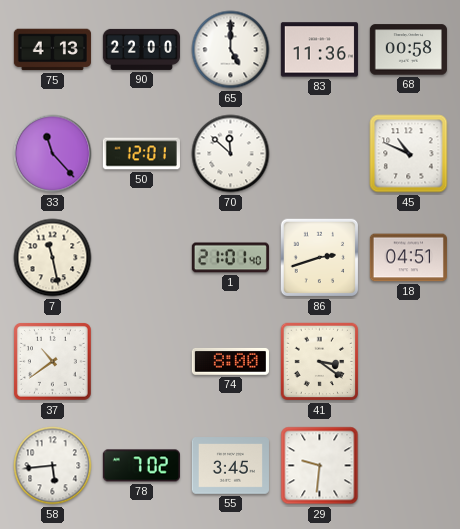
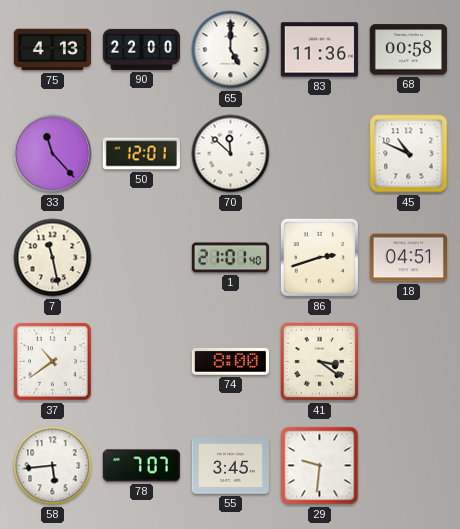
78: 7:02 -> 7:07 (141, 466)
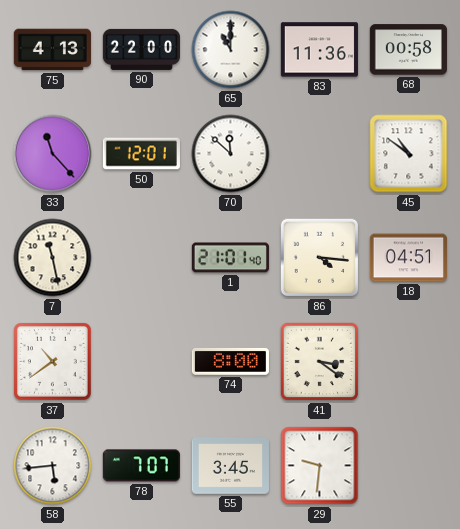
65: 5:00 -> 11:00 (231, 50)
45: 10:49 -> 10:51 (409, 154)
86: 2:42 -> 4:16 (320, 258)
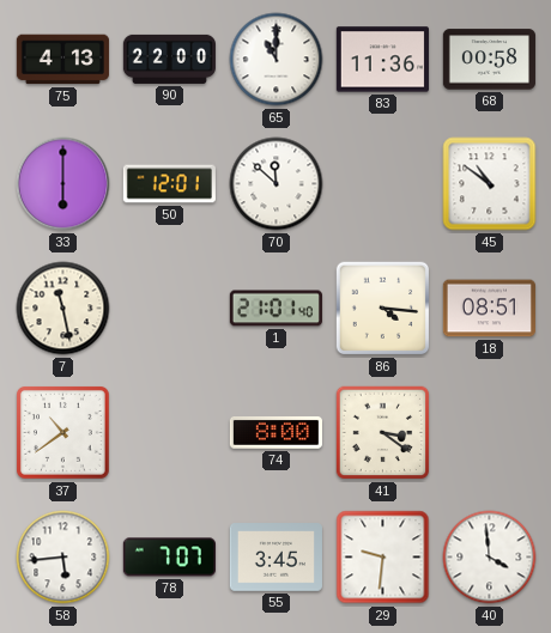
33: 11:23 -> 6:00 (63, 184)
18: 04:51 -> 08:51 (489, 309)
40: none -> 3:59 (490, 558)
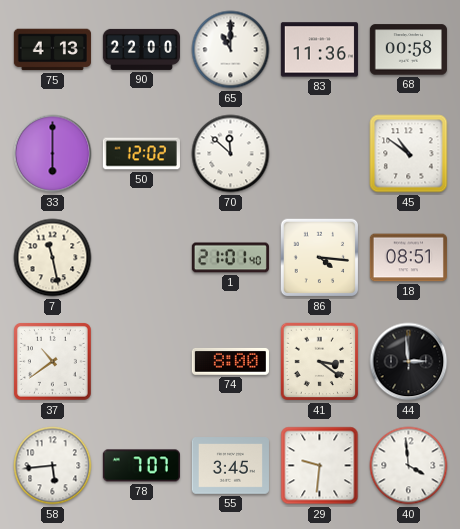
50: 12:01 -> 12:02 (141, 154)
44: none -> 2:59 (409, 362)
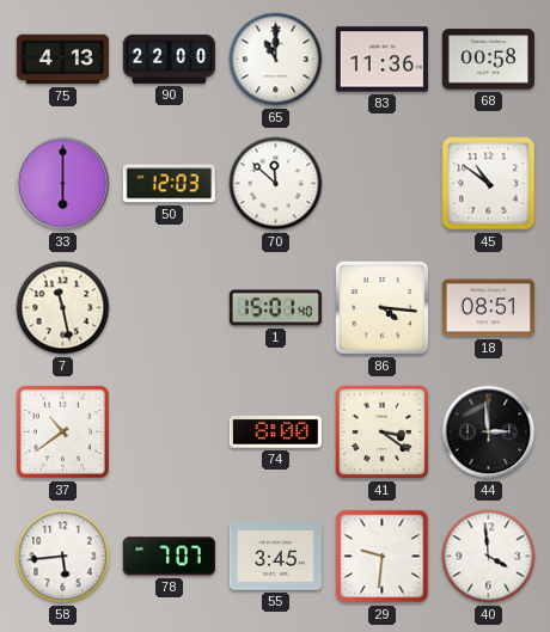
50: 12:02 -> 12:03 (169, 184)
1: 21:01 -> 15:01 (275, 308)
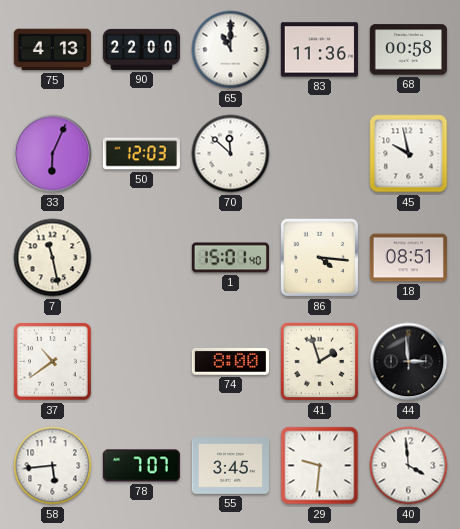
33: 6:00 -> 6:04 (53, 154)
45: 10:51 -> 9:58 (409, 154)
41: 3:21 -> 1:57 (320, 362)
